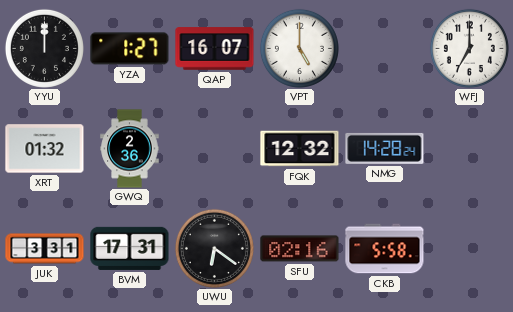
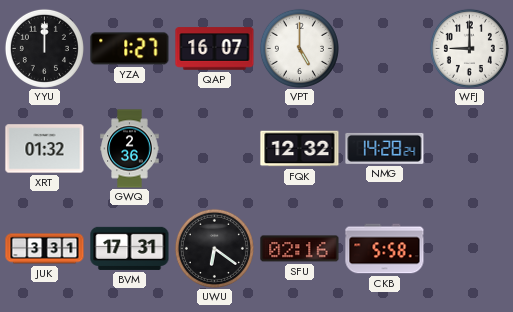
WFJ: 7:00 -> 9:00 (469, 48)
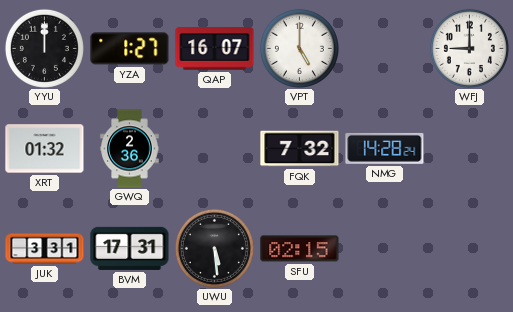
FQK: 12:32 -> 7:32 (300, 149)
UWU: 6:21 -> 5:29 (214, 248)
SFU: 02:16 -> 02:15 (300, 249)
CKB: 5:58 -> none (385, 249)
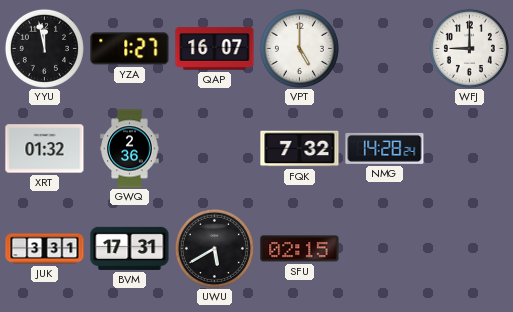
YYU: 12:00 -> 11:58 (44, 48)
UWU: 5:29 -> 5:40 (214, 248)
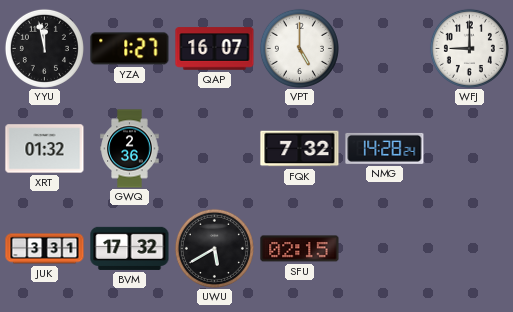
BVM: 17:31 -> 17:32 (130, 248)
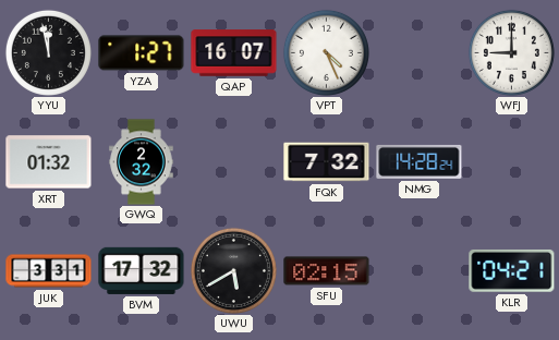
VPT: 5:00 -> 4:26 (326, 52)
GWQ: 2:36 -> 2:32 (142, 162)
KLR: none -> 04:21 (512, 270)
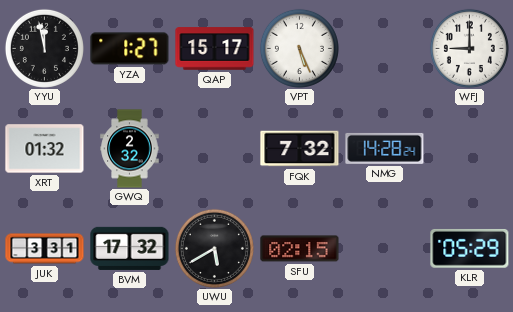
QAP: 16:07 -> 15:17 (215, 49)
VPT: 4:26 -> 5:26 (299, 48)
KLR: 04:21 -> 05:29 (470, 248)
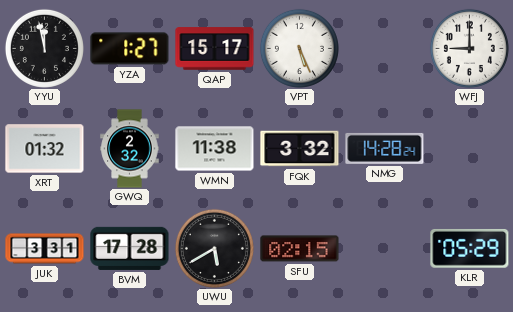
WMN: none -> 11:38 (215, 149)
FQK: 7:32 -> 3:32 (300, 149)
BVM: 17:32 -> 17:28 (130, 248)
